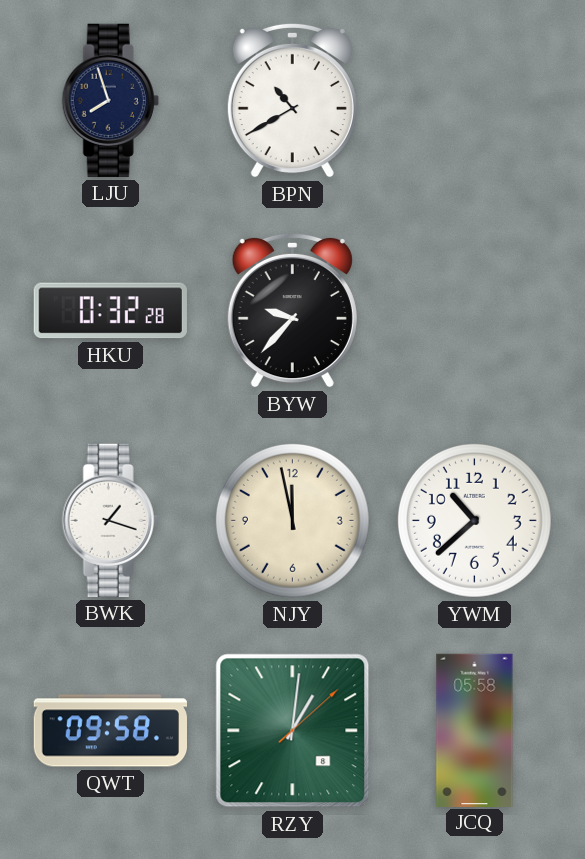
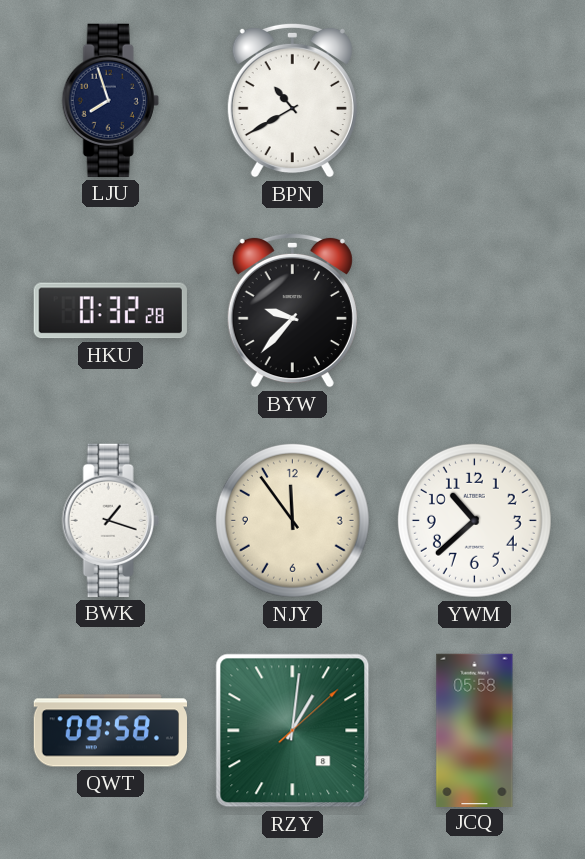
NJY: 11:58 -> 11:54 (292, 520)
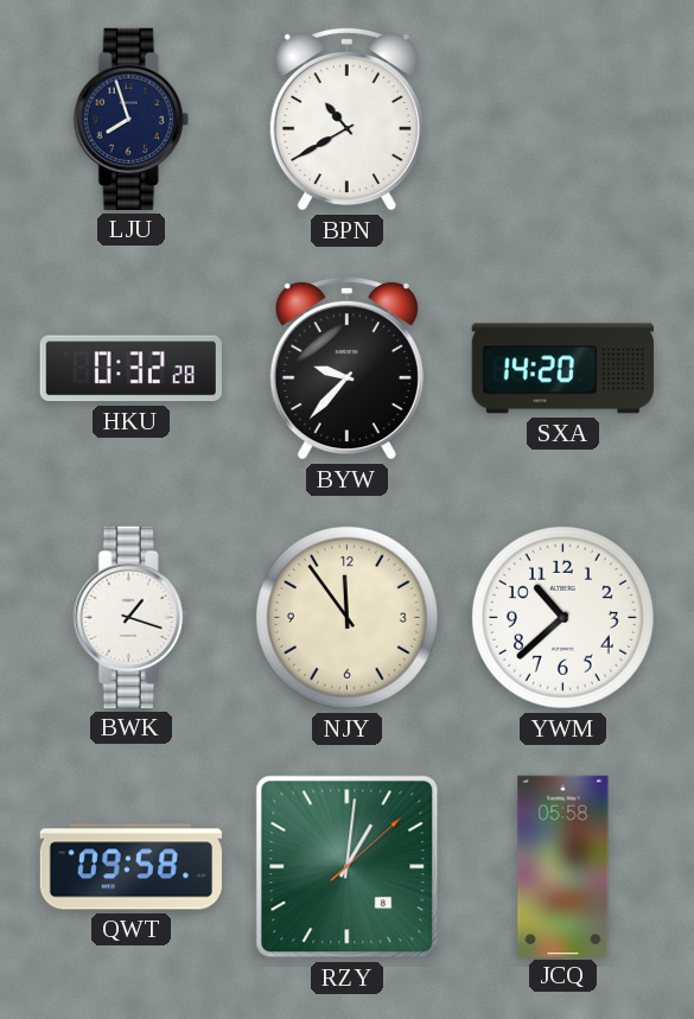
SXA: none -> 14:20 (562, 369)
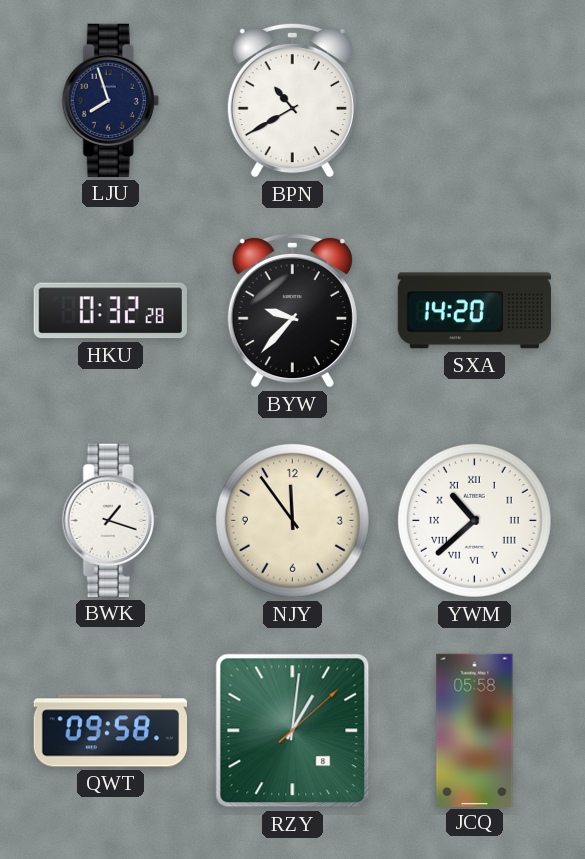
YWM numerals: Arabic -> Roman (474, 520)
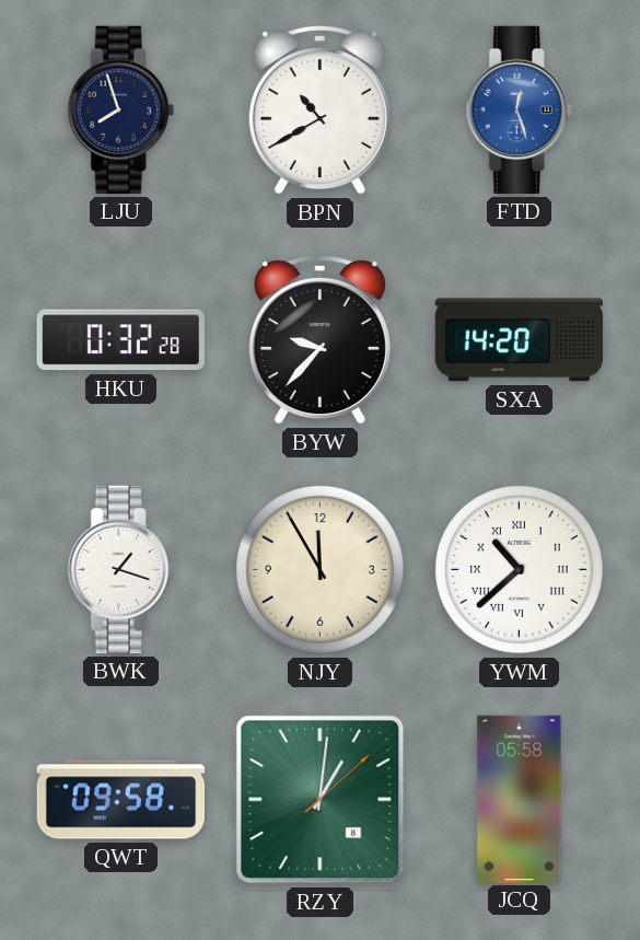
FTD: none -> 12:27 (519, 109)
NJY: 11:54 -> 11:55 (319, 569)
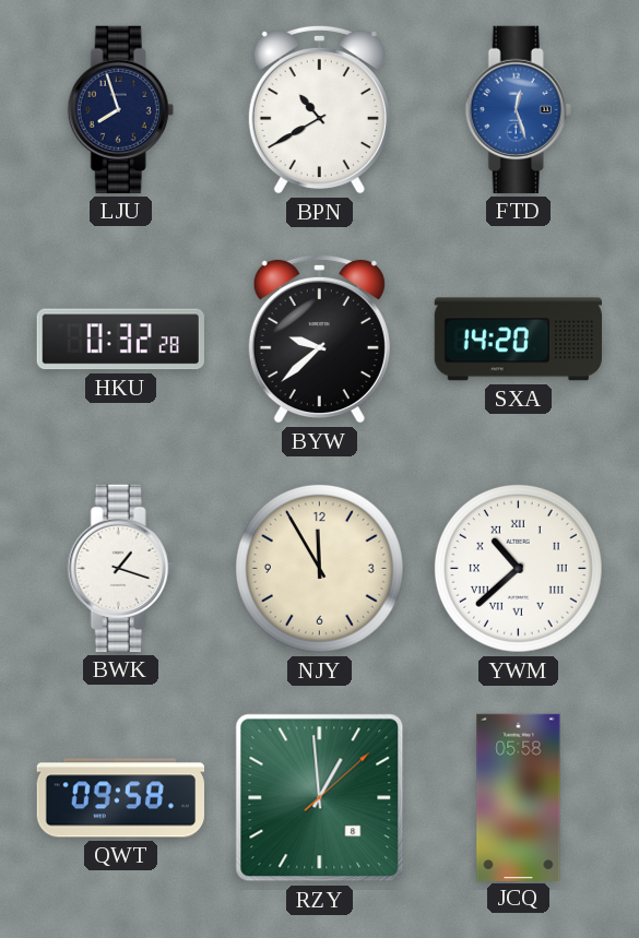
BYW: 9:37 -> 9:38 (319, 339)
RZY: 1:01 -> 12:59 (320, 798)
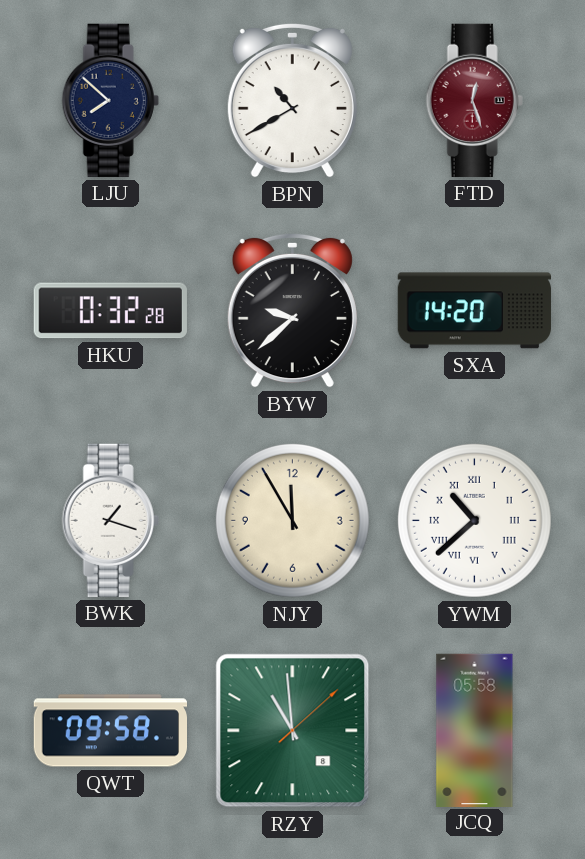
LJU: 7:57 -> 7:52 (110, 100)
FTD dial: blue -> burgundy (474, 100)
RZY: 12:59 -> 10:59 (293, 731)
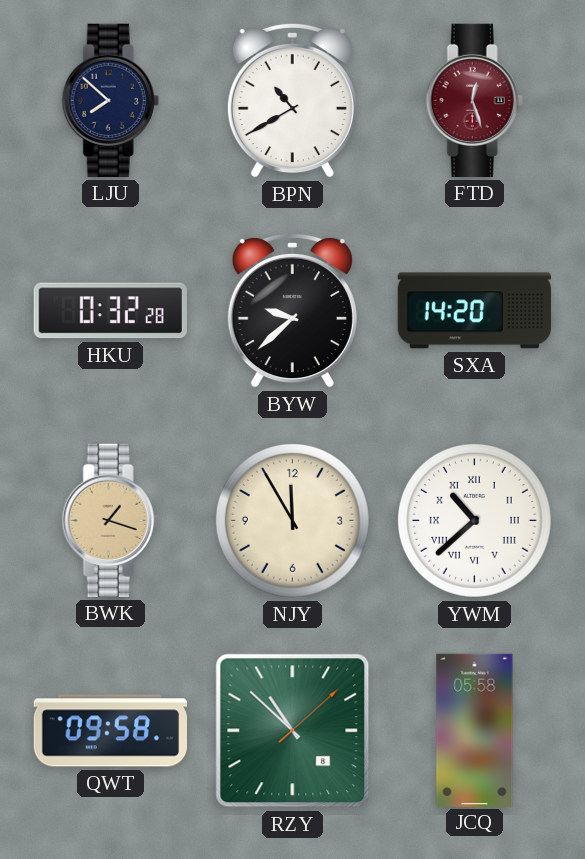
BWK dial: white -> champagne (110, 520)
RZY: 10:59 -> 10:52 (293, 731)
